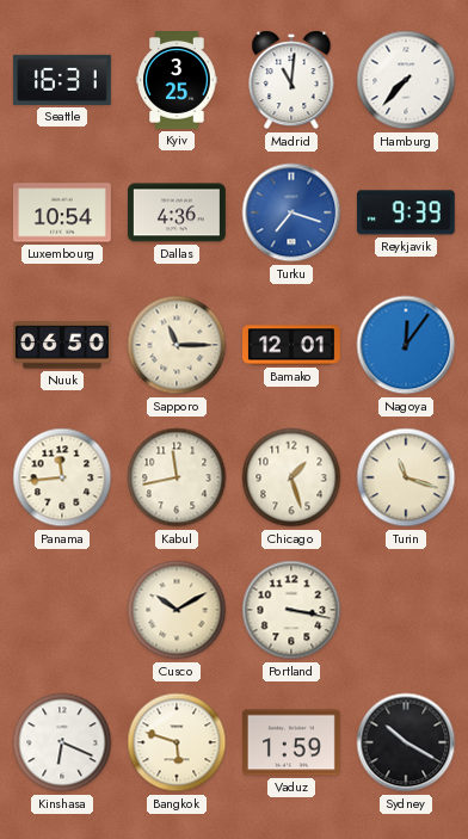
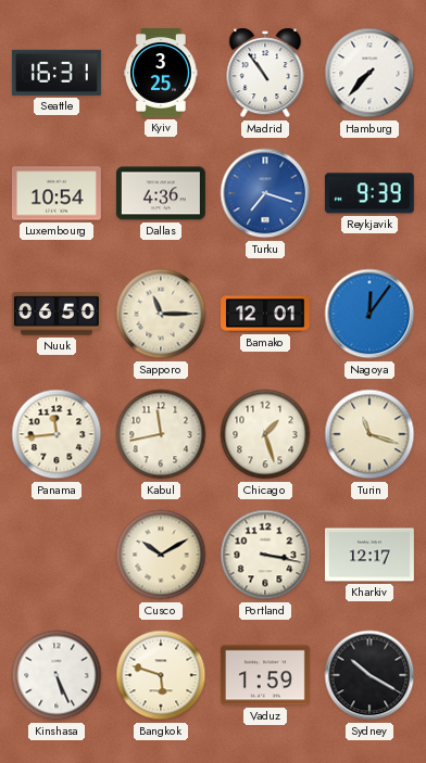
Madrid: 11:01 -> 10:54 (265, 73)
Kharkiv: none -> 12:17 (369, 555)
Kinshasa: 6:19 -> 5:26 (57, 675)
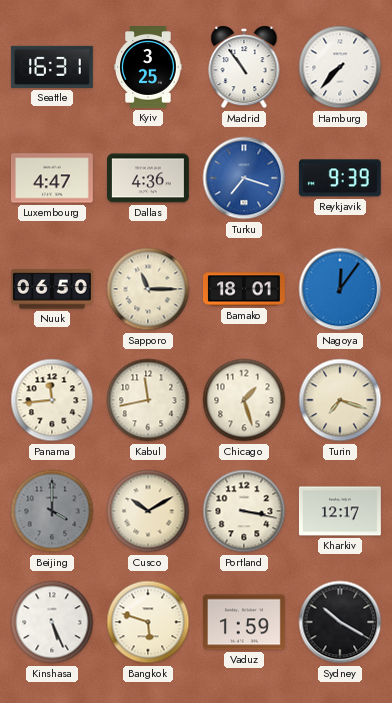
Luxembourg: 10:54 -> 4:47 (52, 178)
Bamako: 12:01 -> 18:01 (245, 289)
Turin: 11:18 -> 7:18 (340, 400)
Beijing: none -> 4:00 (52, 511)
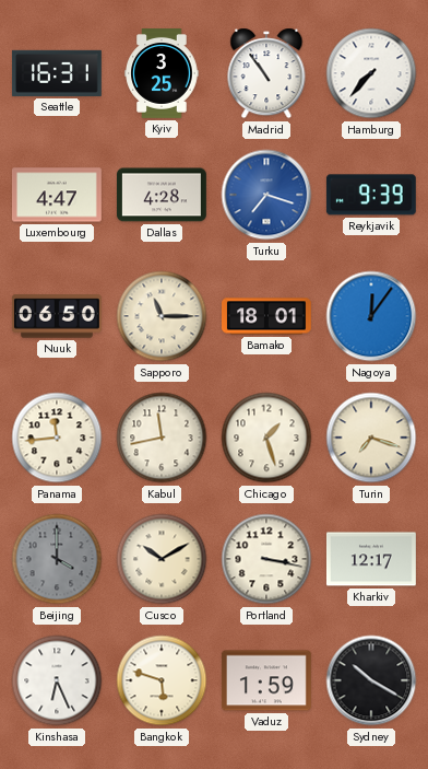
Dallas: 4:36 -> 4:28 (162, 195)
Kinshasa: 5:26 -> 6:26 (57, 680)
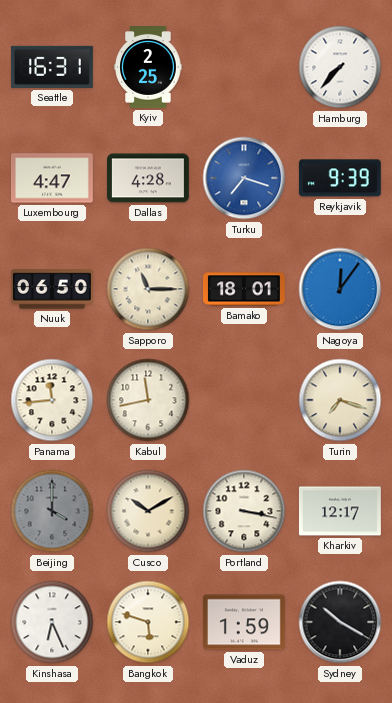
Kyiv: 3:25 -> 2:25 (148, 68)
Madrid: 10:54 -> none (266, 73)
Chicago: 1:27 -> none (266, 438)
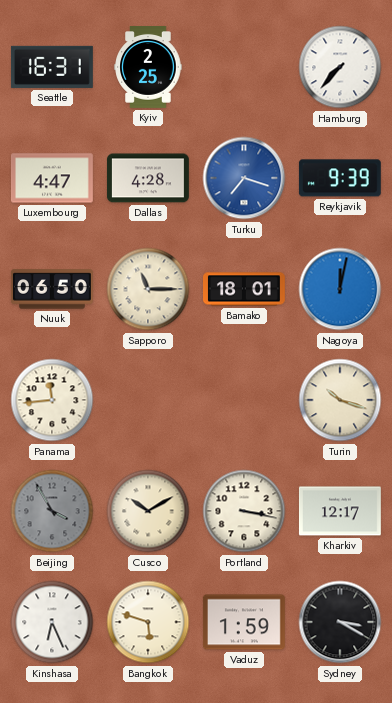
Nagoya: 12:06 -> 12:02 (340, 289)
Kabul: 11:43 -> none (148, 400)
Turin: 7:18 -> 10:18 (340, 400)
Beijing: 4:00 -> 3:55 (52, 511)
Sydney: 10:20 -> 3:20 (340, 622)
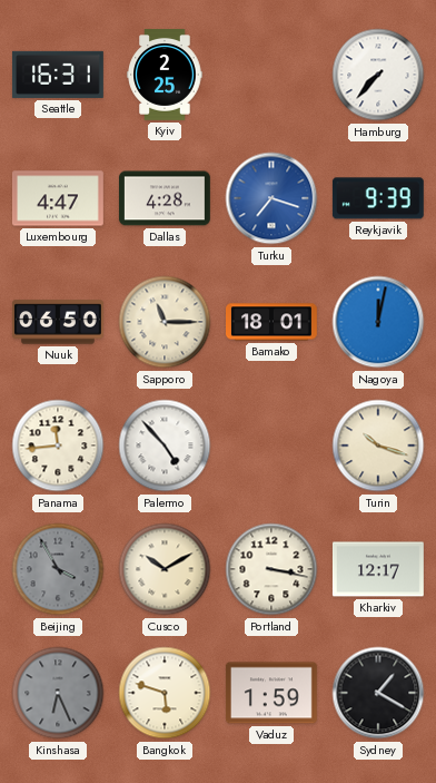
Palermo: none -> 4:53 (165, 446)
Kinshasa dial: white -> grey (58, 693)
Sydney: 3:20 -> 1:20 (378, 693)
